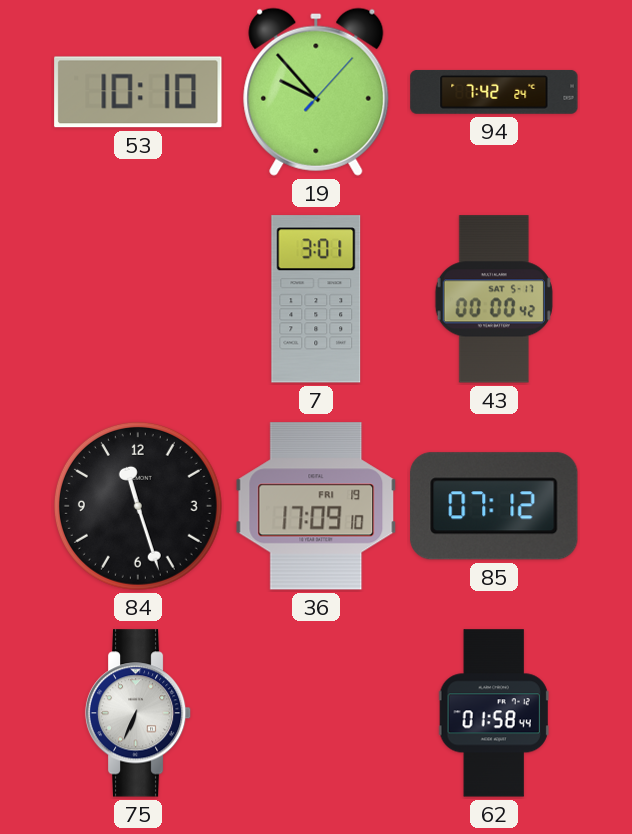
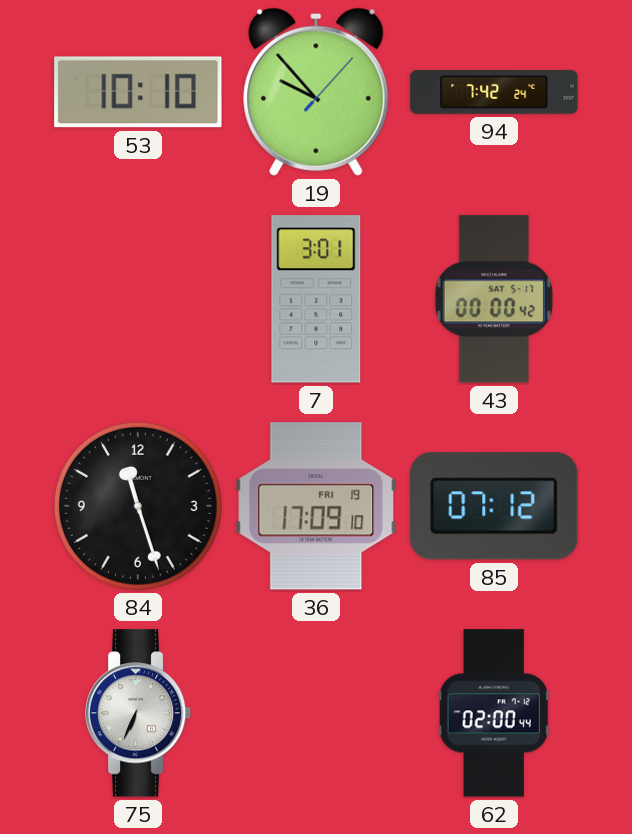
62: 01:58 -> 02:00 (494, 713)
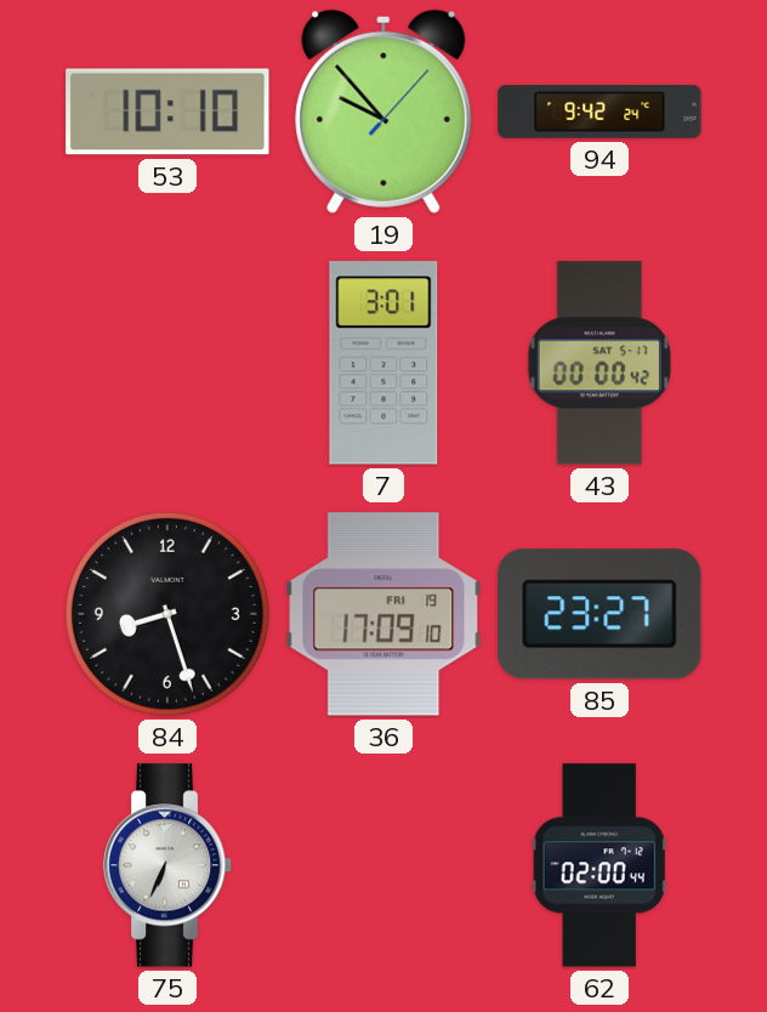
94: 7:42 -> 9:42 (600, 112)
84: 11:27 -> 8:27 (167, 614)
85: 07:12 -> 23:27 (600, 614)
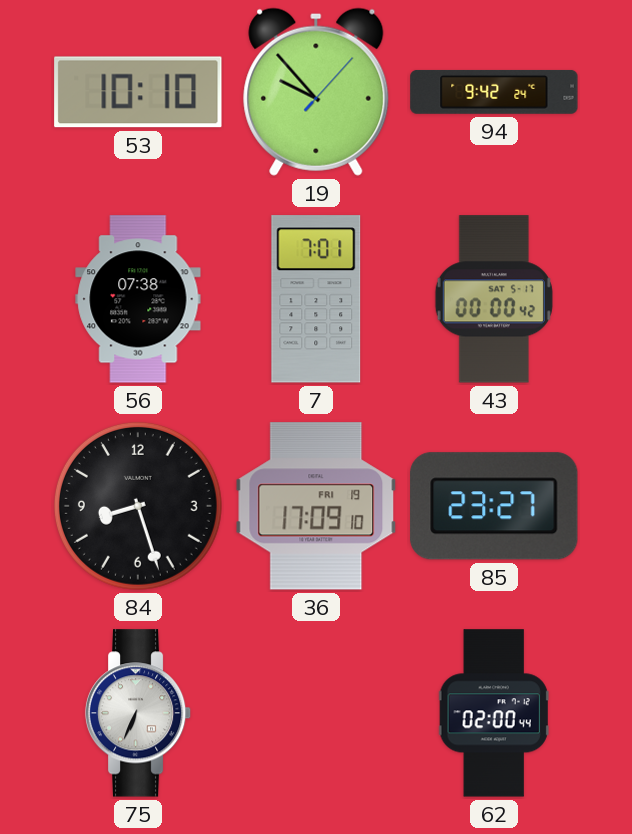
56: none -> 07:38 (138, 299)
7: 3:01 -> 7:01 (316, 299)
